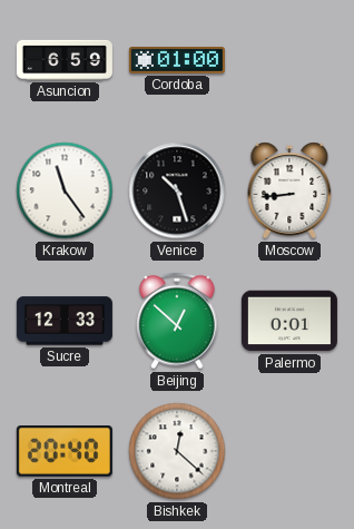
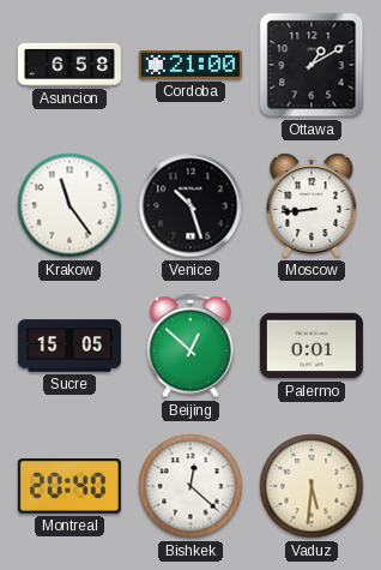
Asuncion: 6:59 -> 6:58 (69, 65)
Cordoba: 01:00 -> 21:00 (190, 65)
Ottawa: none -> 1:10 (312, 65)
Sucre: 12:33 -> 15:05 (69, 346)
Vaduz: none -> 5:31 (312, 486)
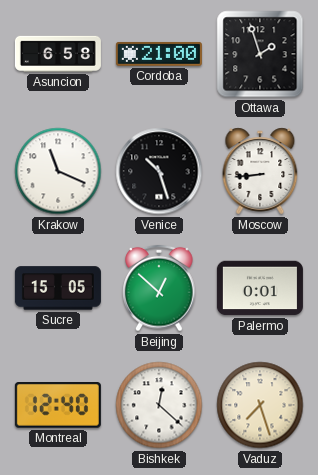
Ottawa: 1:10 -> 1:57 (260, 54)
Krakow: 11:24 -> 11:19 (58, 171)
Montreal: 20:40 -> 12:40 (58, 406)
Vaduz: 5:31 -> 7:27 (260, 405)
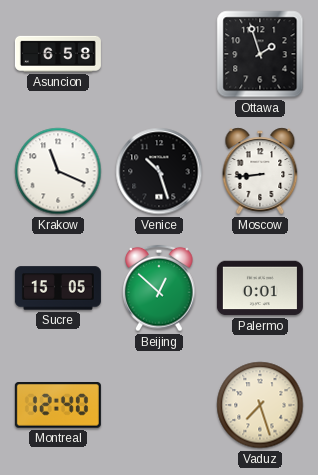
Cordoba: 21:00 -> none (159, 54)
Bishkek: 12:22 -> none (159, 405)
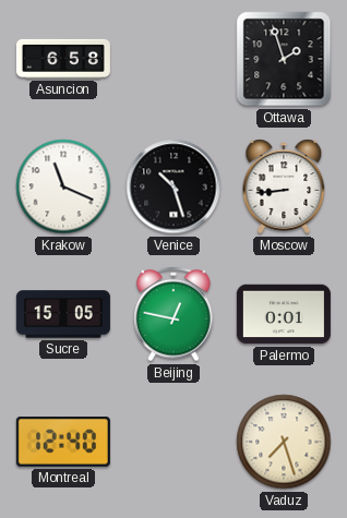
Beijing: 12:52 -> 12:47 (174, 314)
